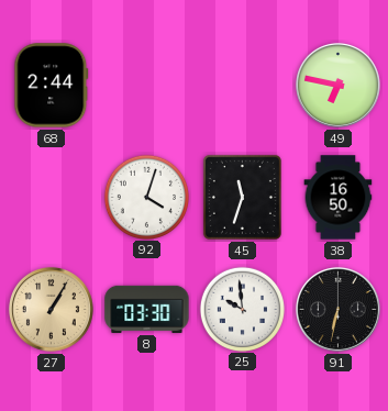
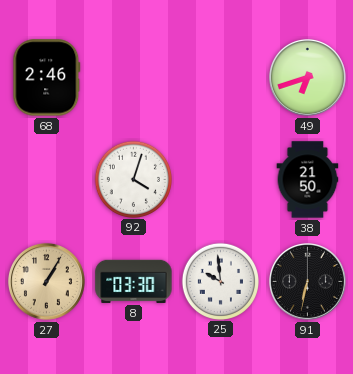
68: 2:44 -> 2:46 (47, 78)
49: 6:47 -> 6:42 (307, 77)
45: 11:33 -> none (242, 197)
38: 16:50 -> 21:50 (308, 180)
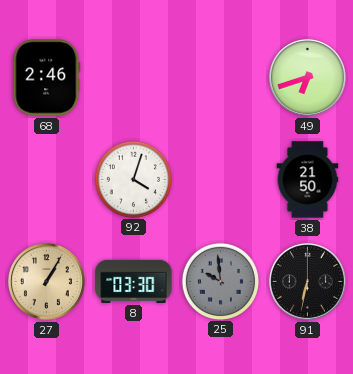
25 dial: white -> grey (220, 281)
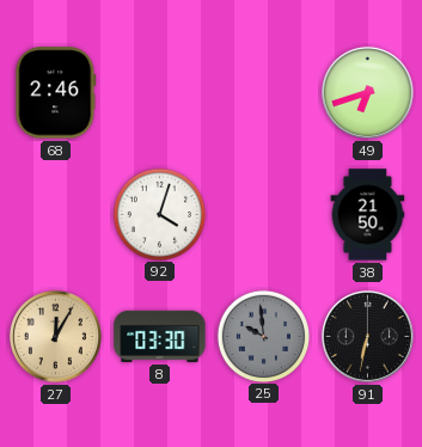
27: 1:05 -> 12:05 (55, 336)
